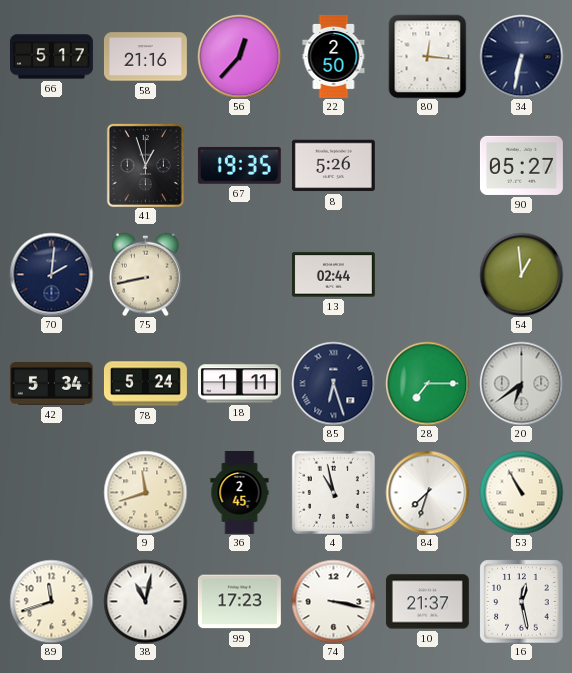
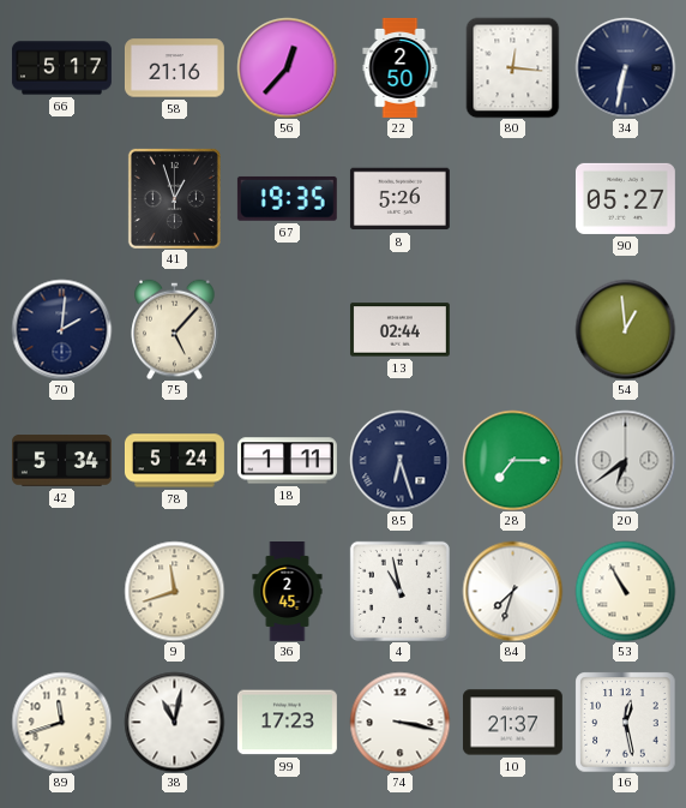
75: 8:43 -> 5:07 (175, 329)
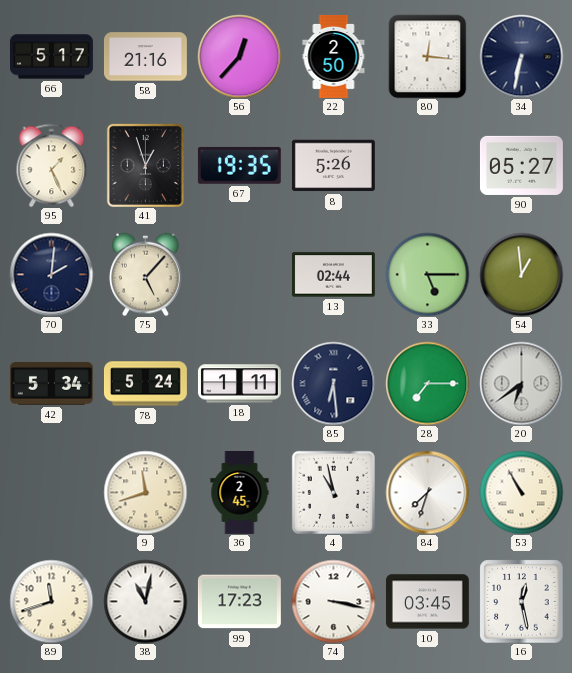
95: none -> 1:26 (52, 165)
33: none -> 5:15 (427, 274)
85: 6:27 -> 6:29 (333, 383)
10: 21:37 -> 03:45 (427, 602)
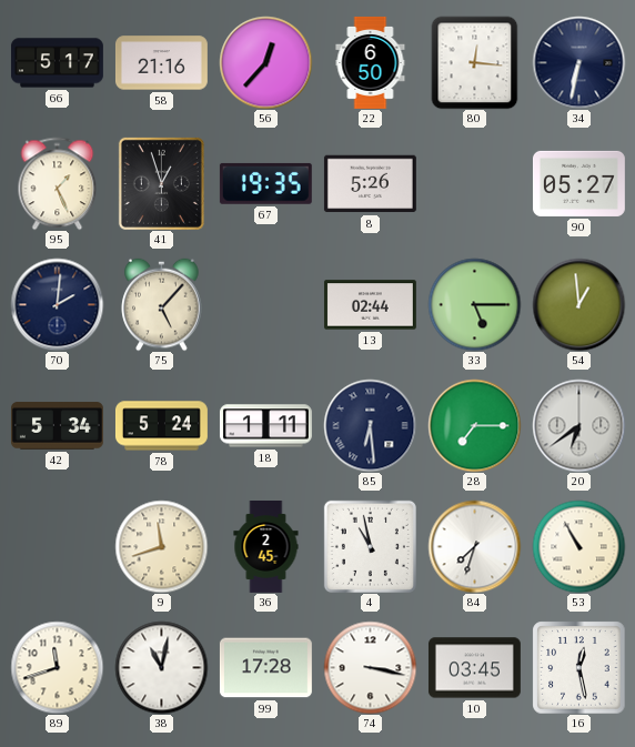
22: 2:50 -> 6:50 (371, 62)
99: 17:23 -> 17:28 (265, 668)
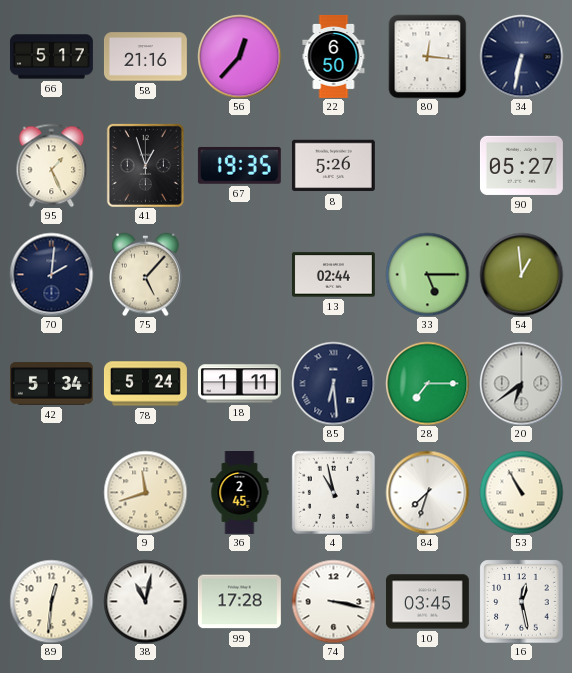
89: 11:42 -> 12:31 (51, 601)
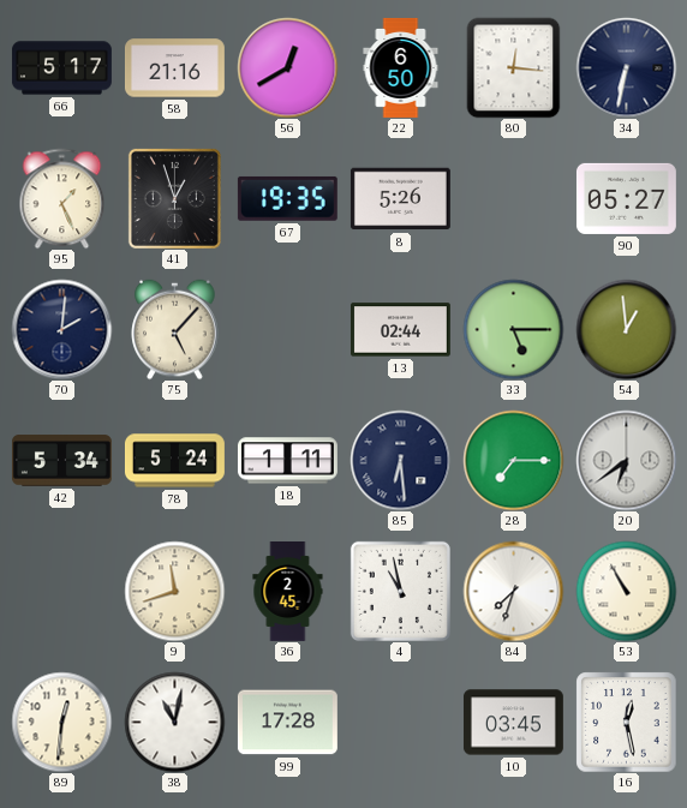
56: 12:37 -> 12:40 (287, 67)
74: 3:17 -> none (333, 601)
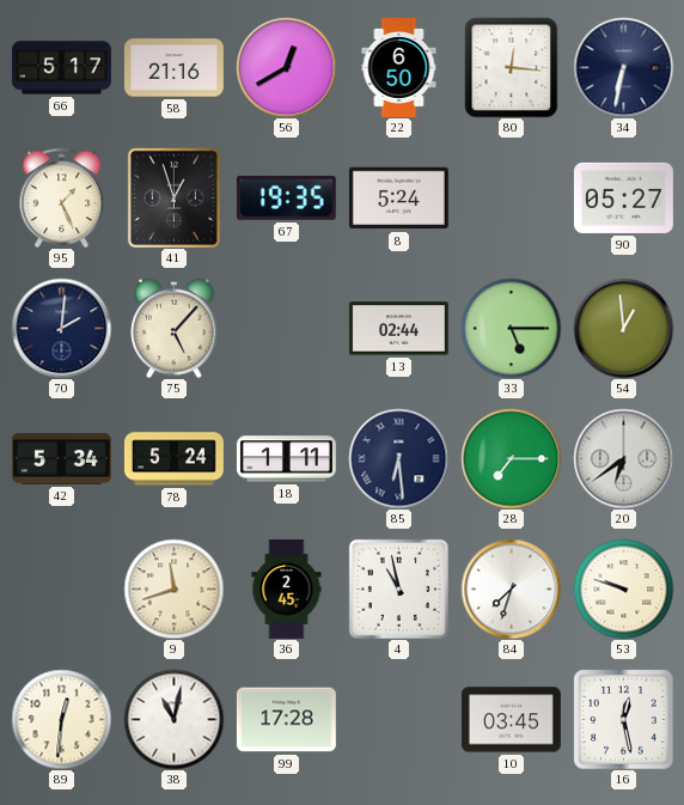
8: 5:26 -> 5:24 (398, 199)
53: 10:55 -> 9:48 (623, 588)
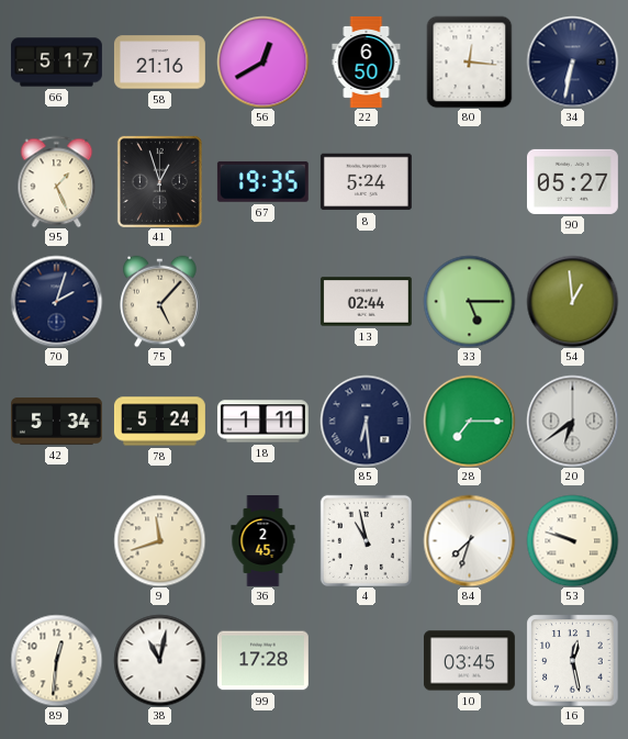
70: 2:01 -> 2:03 (56, 301)
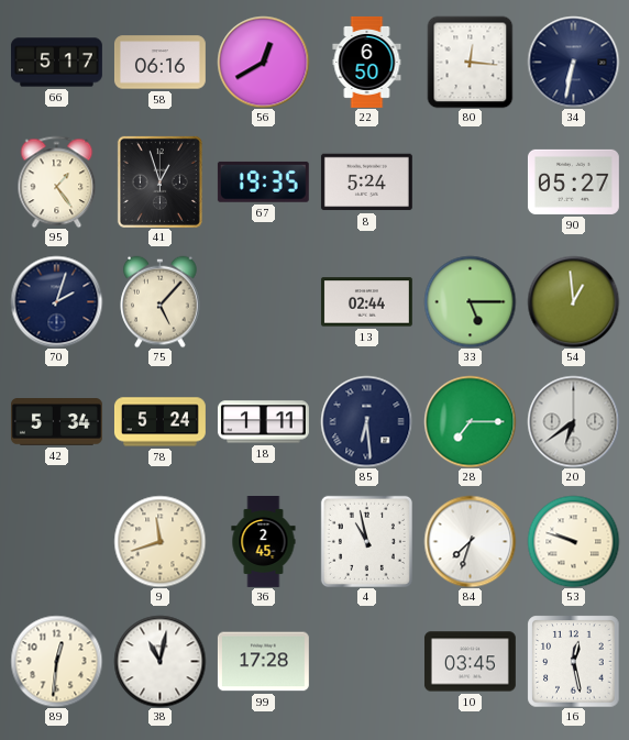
58: 21:16 -> 06:16 (159, 63)
95: 1:26 -> 1:24 (57, 181)
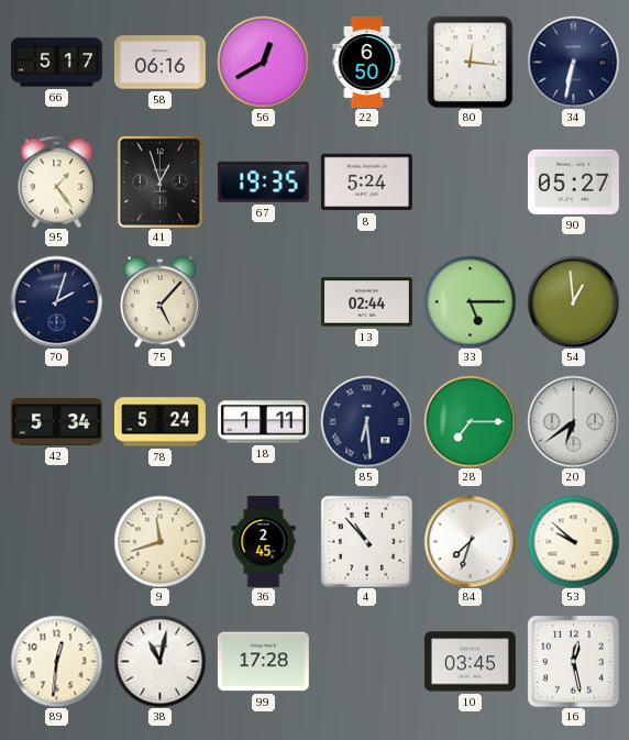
4: 10:58 -> 10:53 (366, 541)
53: 9:48 -> 9:52 (573, 541)
